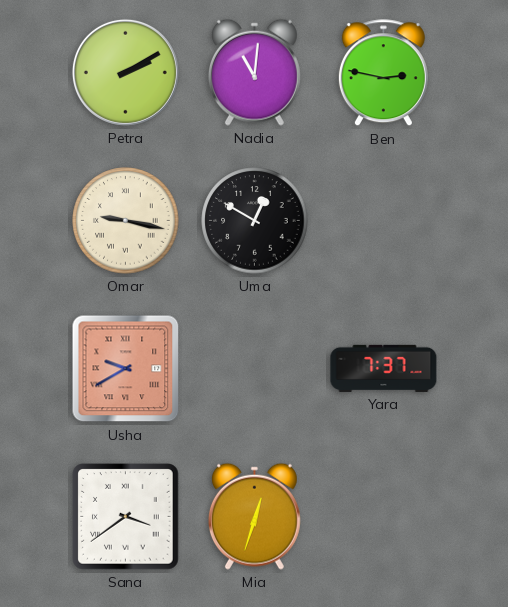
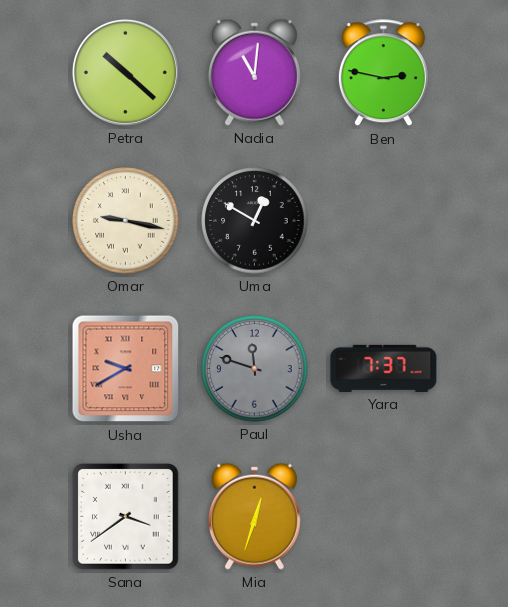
Petra: 2:10 -> 10:22 (125, 72)
Paul: none -> 11:48 (255, 369)
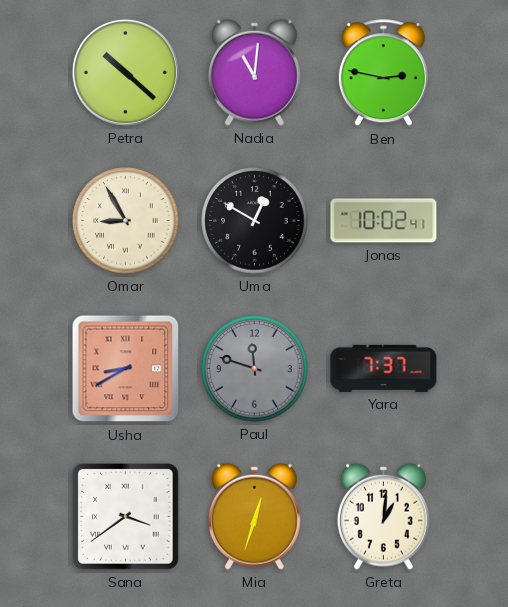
Omar: 9:17 -> 8:55 (126, 221)
Jonas: none -> 10:02 (384, 221)
Usha: 9:40 -> 8:40 (126, 369)
Greta: none -> 1:01 (383, 516)
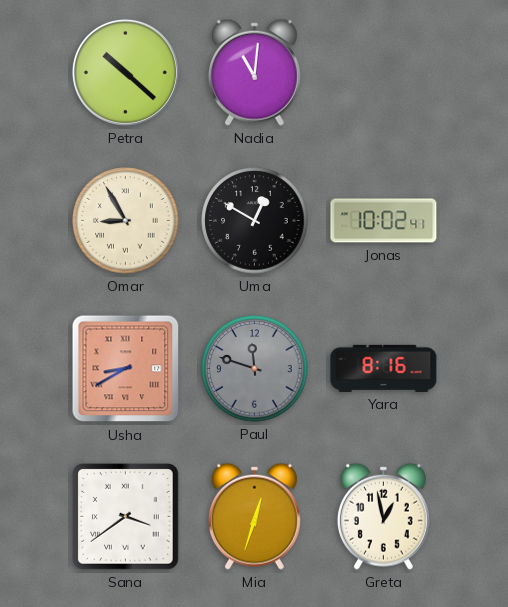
Ben: 2:47 -> none (383, 73)
Yara: 7:37 -> 8:16 (384, 368)
Greta: 1:01 -> 12:58 (383, 516)
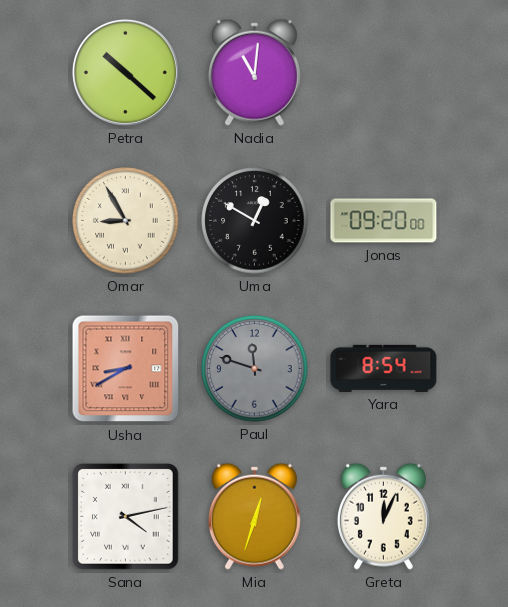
Jonas: 10:02 -> 09:20 (384, 221)
Yara: 8:16 -> 8:54 (384, 368)
Sana: 3:39 -> 4:13 (126, 517)
Greta: 12:58 -> 12:04 (383, 516)
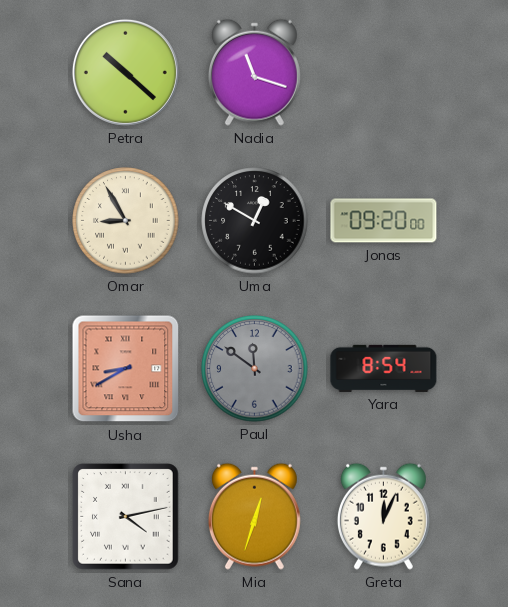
Nadia: 11:01 -> 11:18 (254, 72)
Paul: 11:48 -> 11:51 (255, 369)
